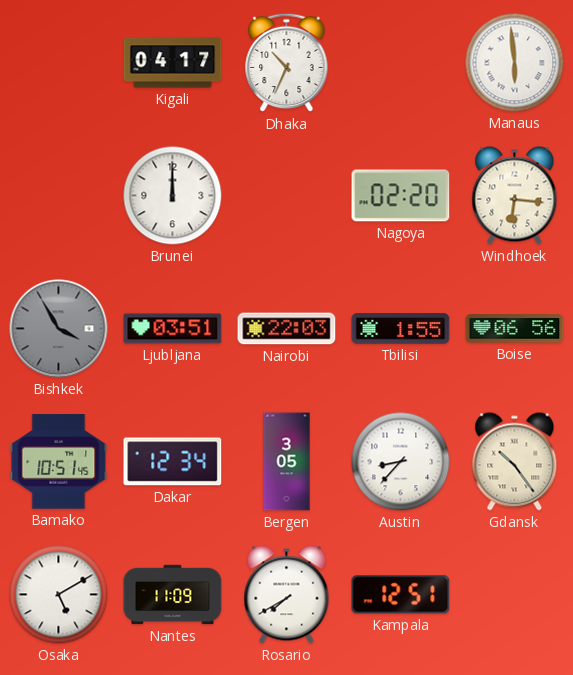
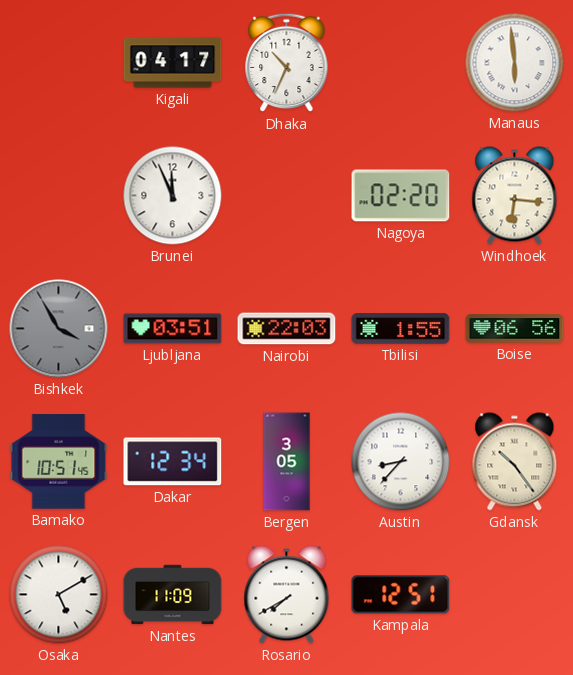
Brunei: 12:00 -> 11:56 (173, 196)
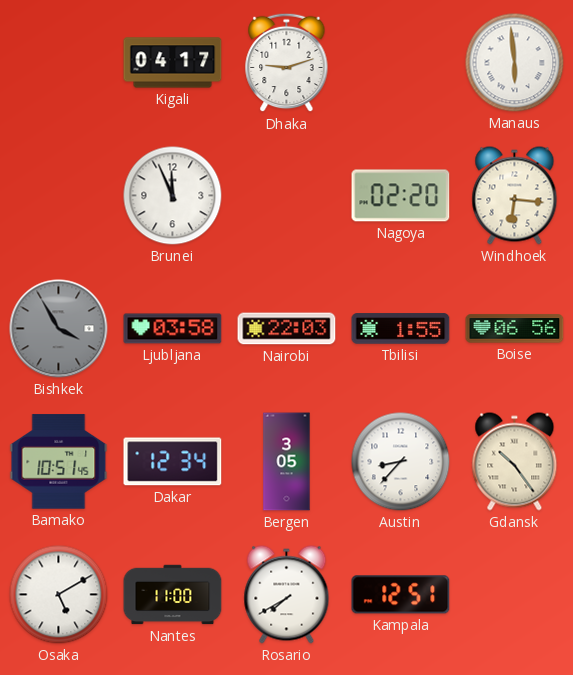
Dhaka: 10:34 -> 9:12 (287, 63)
Ljubljana: 03:51 -> 03:58 (173, 329)
Nantes: 11:09 -> 11:00 (173, 595)
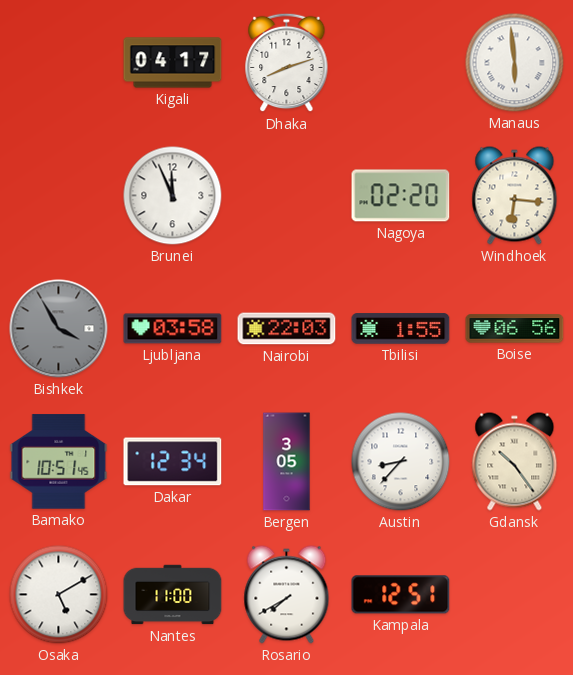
Dhaka: 9:12 -> 8:12 (287, 63)
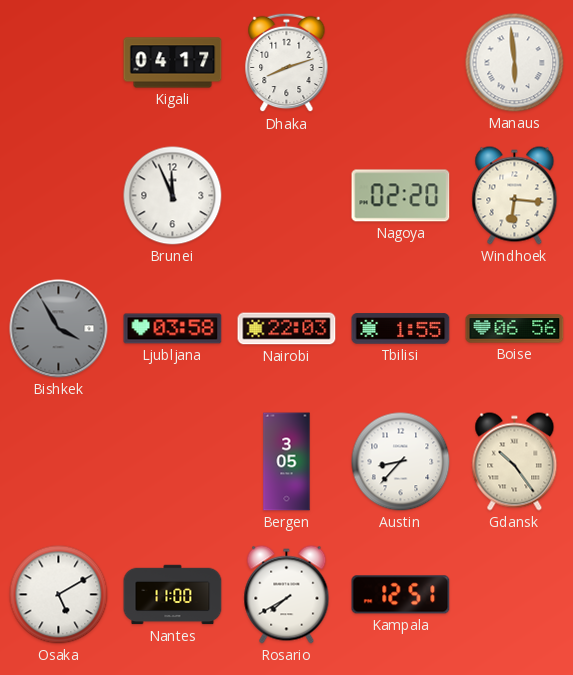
Bamako: 10:51 -> none (59, 462)
Dakar: 12:34 -> none (173, 462)
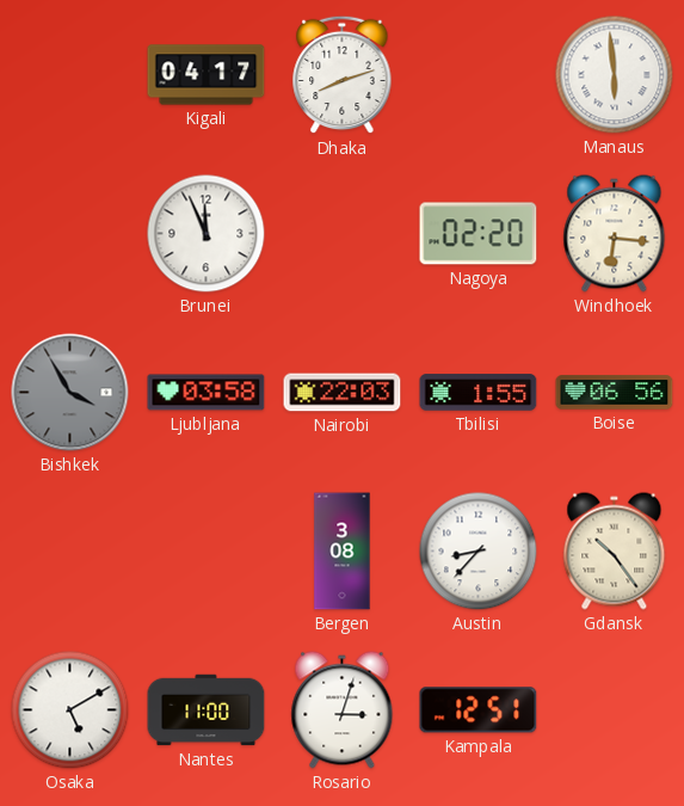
Bergen: 3:05 -> 3:08 (343, 552)
Rosario: 7:40 -> 3:03 (343, 710)
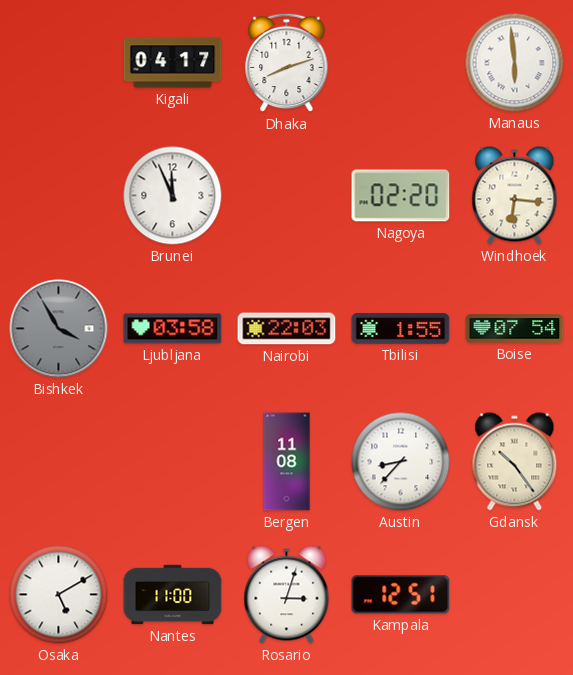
Boise: 06:56 -> 07:54 (515, 329)
Bergen: 3:08 -> 11:08 (287, 462)
